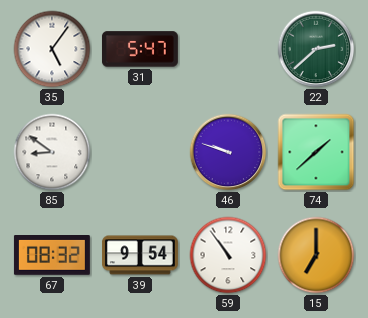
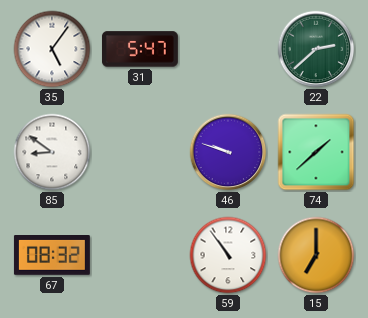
39: 9:54 -> none (141, 255)
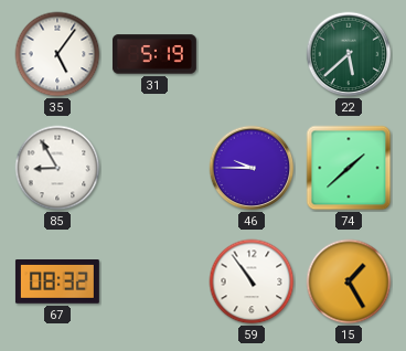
31: 5:47 -> 5:19 (154, 54)
22: 2:38 -> 5:38 (349, 54)
85: 8:51 -> 8:55 (57, 168)
46: 9:48 -> 9:45 (252, 168)
15: 7:00 -> 1:25 (349, 281)
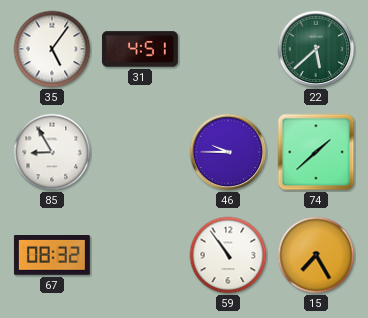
31: 5:19 -> 4:51 (140, 49)
15: 1:25 -> 7:25 (316, 255)
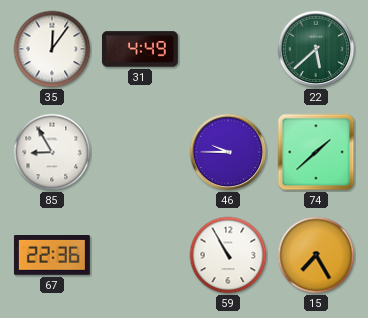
35: 5:06 -> 12:06 (52, 49)
31: 4:51 -> 4:49 (140, 49)
67: 08:32 -> 22:36 (52, 256)
59: 10:54 -> 10:55 (228, 255)
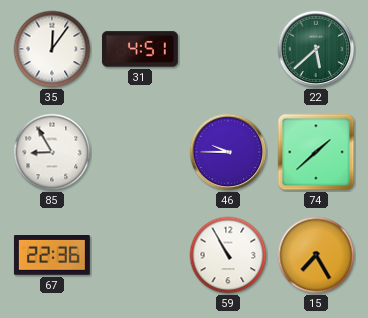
31: 4:49 -> 4:51 (140, 49)
